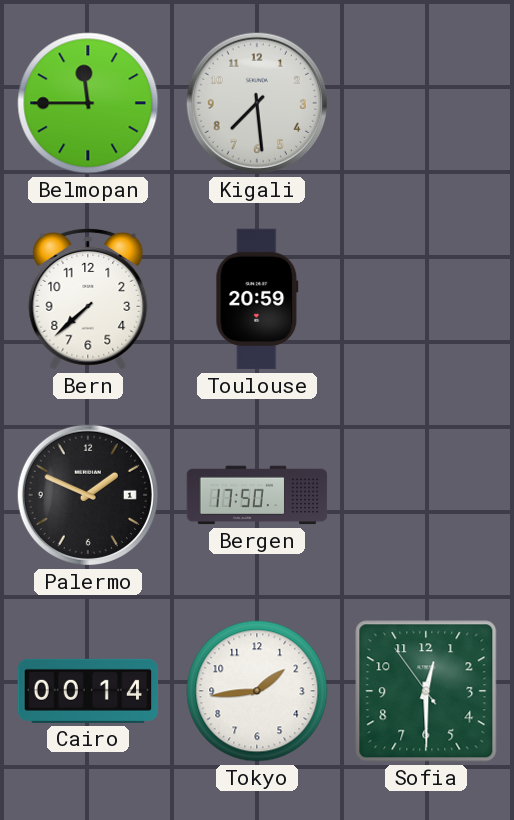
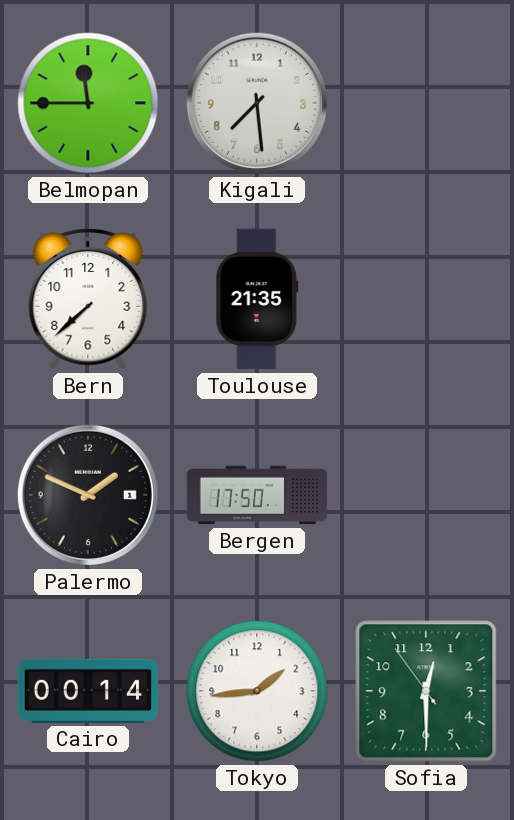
Toulouse: 20:59 -> 21:35 (257, 299)
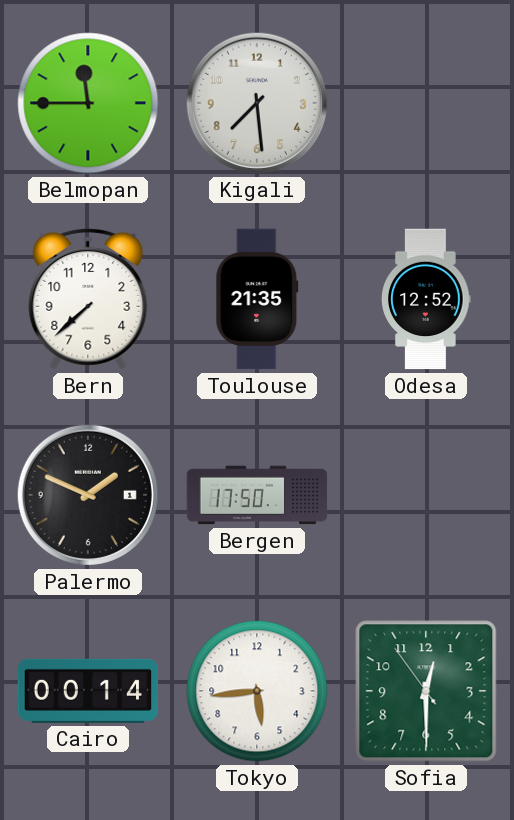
Odesa: none -> 12:52 (426, 299)
Tokyo: 1:44 -> 5:44 (257, 691)
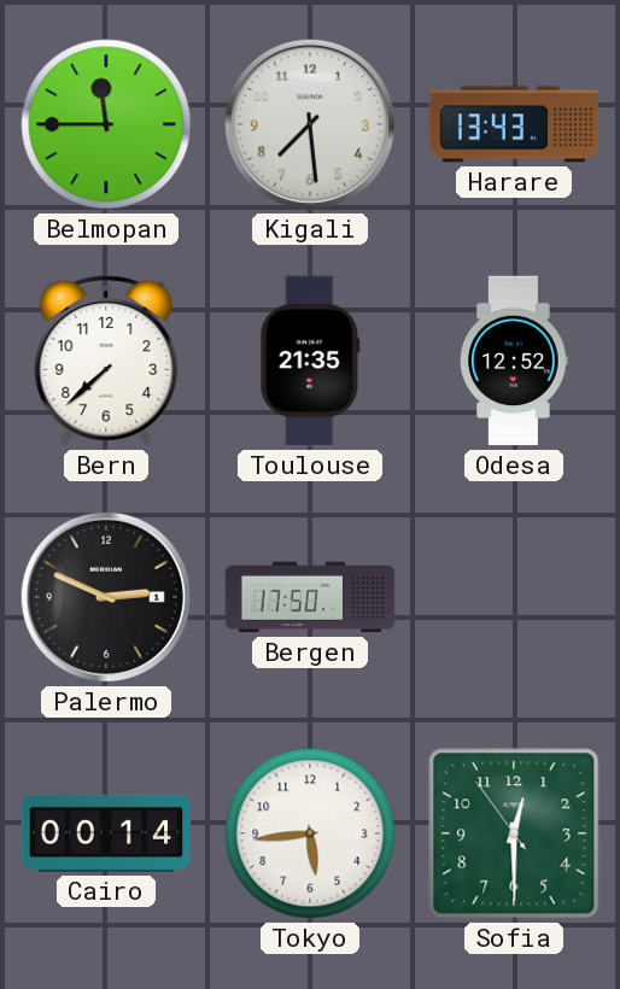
Harare: none -> 13:43 (514, 124)
Palermo: 1:49 -> 2:49 (106, 597)
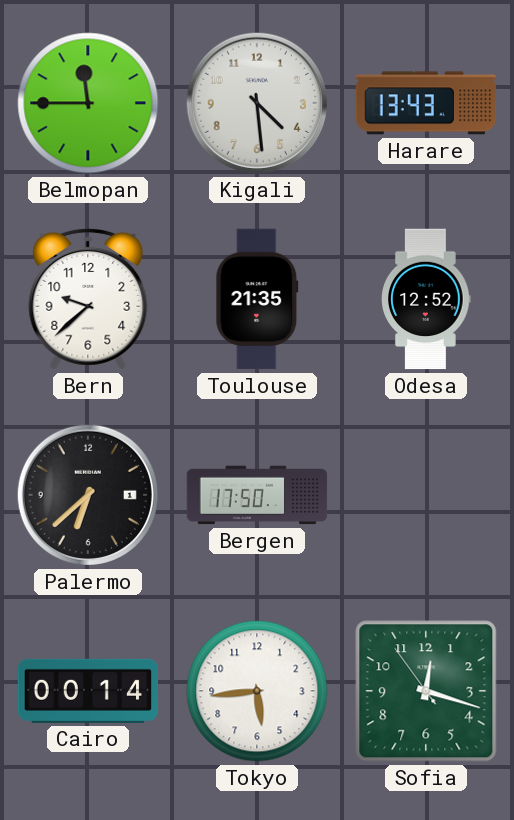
Kigali: 7:29 -> 4:29 (257, 103)
Bern: 7:38 -> 9:38 (88, 299)
Palermo: 2:49 -> 6:38 (88, 495)
Sofia: 12:29 -> 12:17 (426, 691)
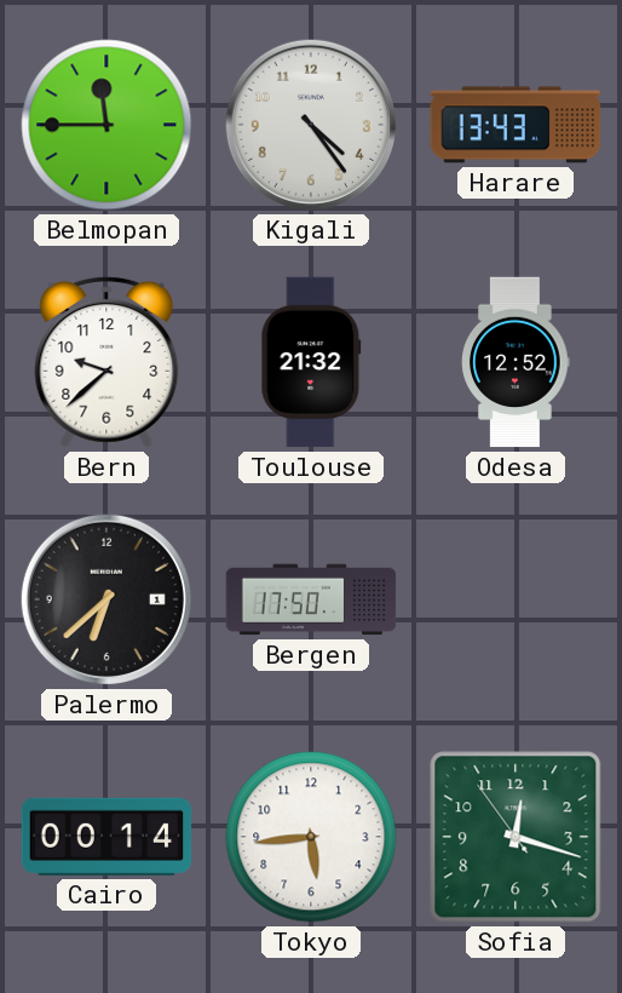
Kigali: 4:29 -> 4:24 (311, 125)
Toulouse: 21:35 -> 21:32 (311, 362)
